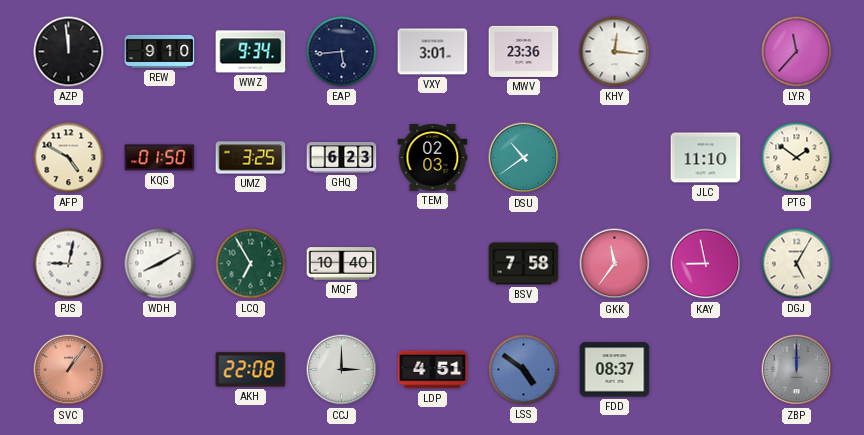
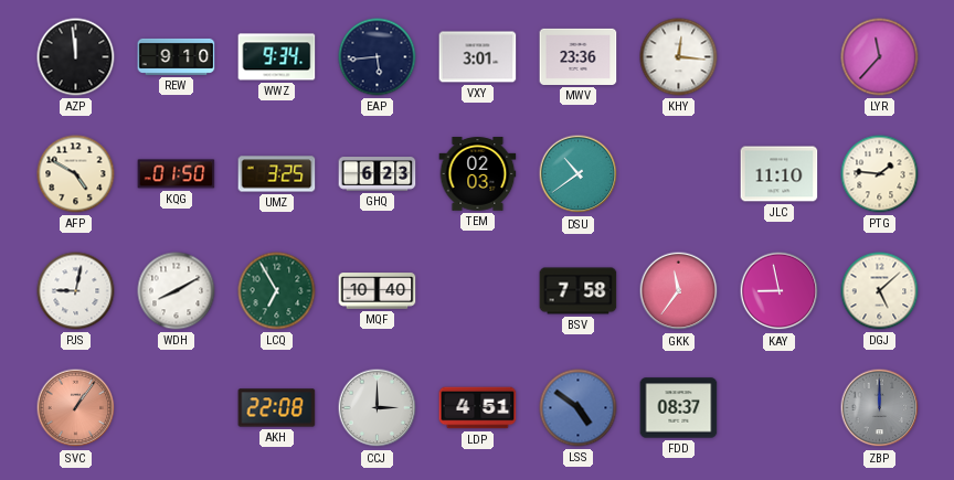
PTG: 1:51 -> 1:46 (880, 174)
DGJ: 5:05 -> 5:08 (880, 291)
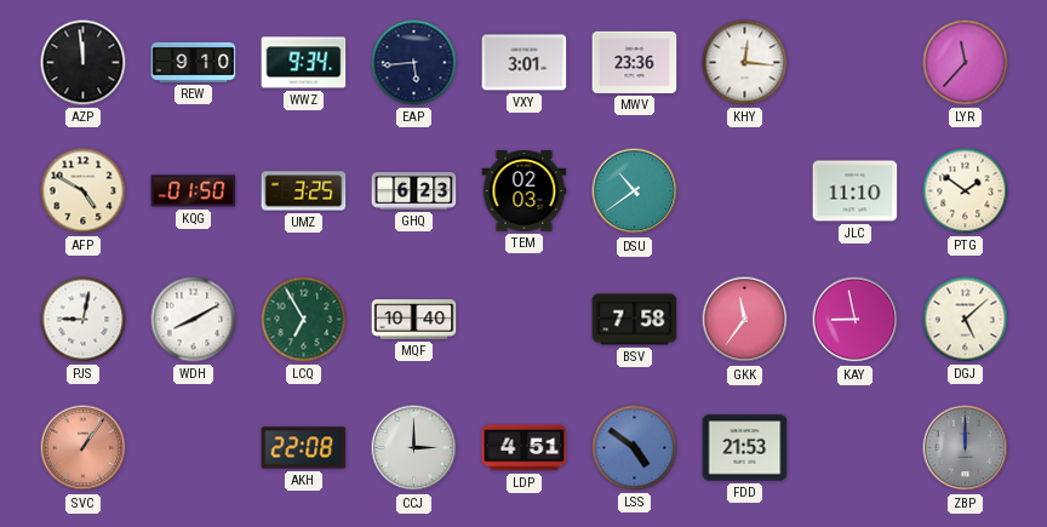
PTG: 1:46 -> 1:51 (966, 191)
FDD: 08:37 -> 21:53 (745, 448)
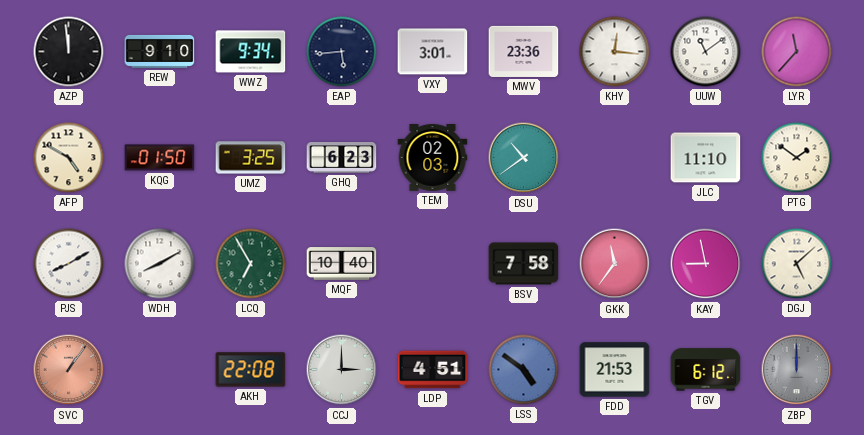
UUW: none -> 11:09 (706, 52)
PJS: 9:02 -> 8:10 (69, 264)
TGV: none -> 6:12 (706, 370)
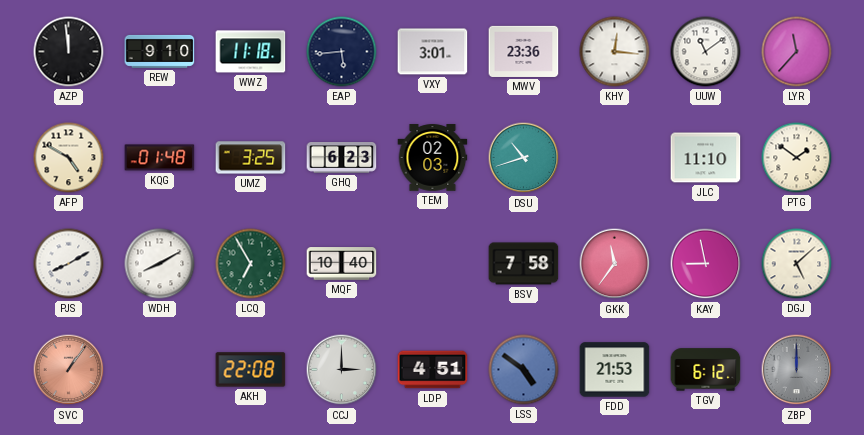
WWZ: 9:34 -> 11:18 (251, 52)
KQG: 01:50 -> 01:48 (160, 158)
DSU: 10:39 -> 10:42 (524, 158)
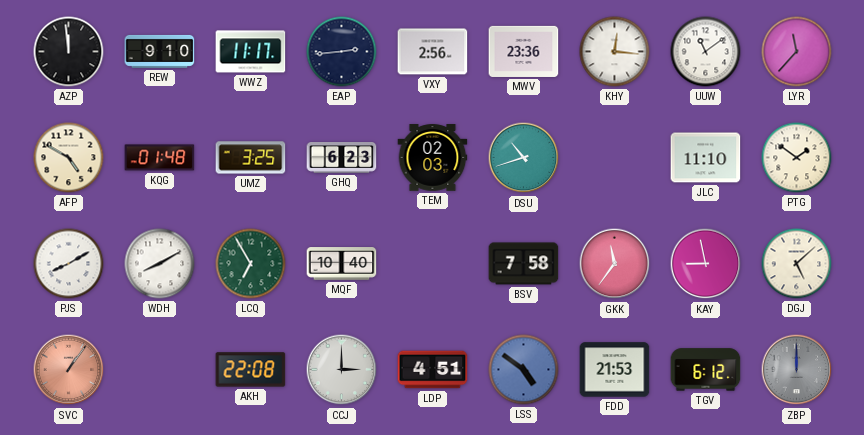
WWZ: 11:18 -> 11:17 (251, 52)
EAP: 5:44 -> 2:44 (342, 52)
VXY: 3:01 -> 2:56 (433, 52)
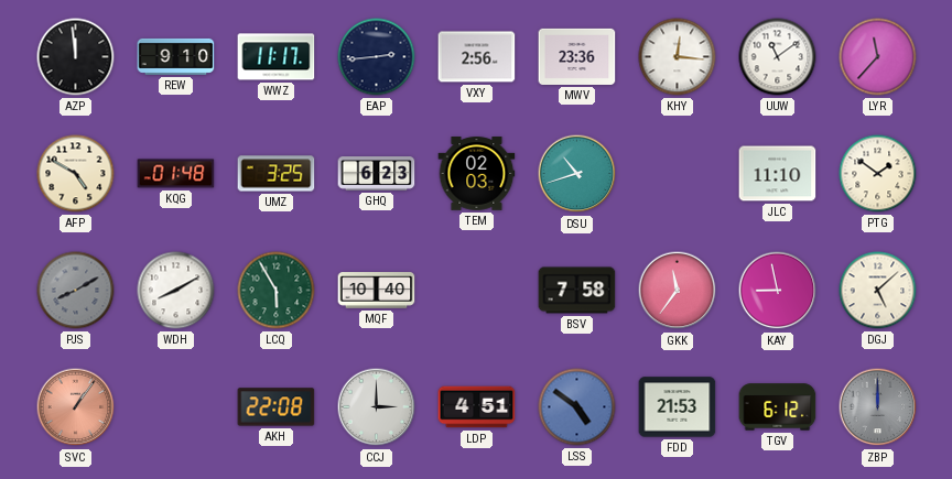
PJS dial: white -> grey (76, 291)
LCQ: 6:55 -> 5:55 (277, 291)
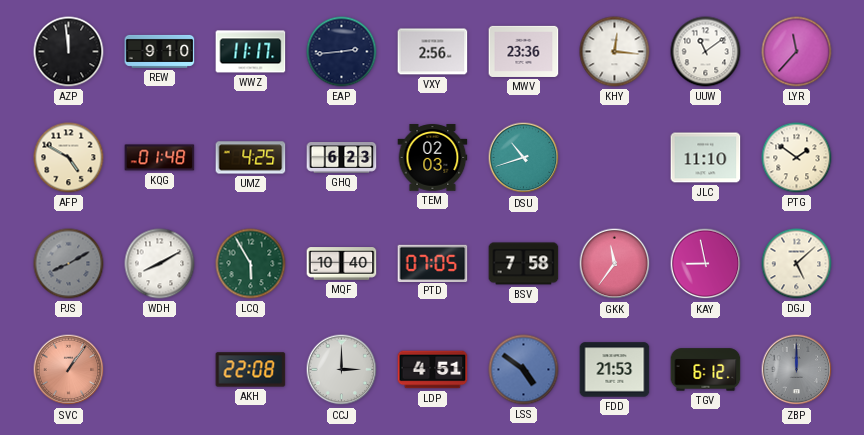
UMZ: 3:25 -> 4:25 (251, 158)
PTD: none -> 07:05 (433, 263)
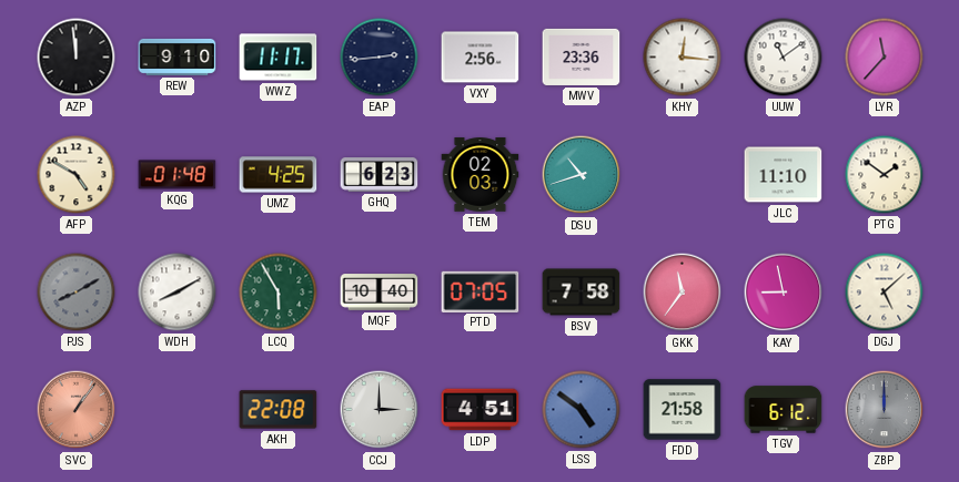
FDD: 21:53 -> 21:58 (683, 410)
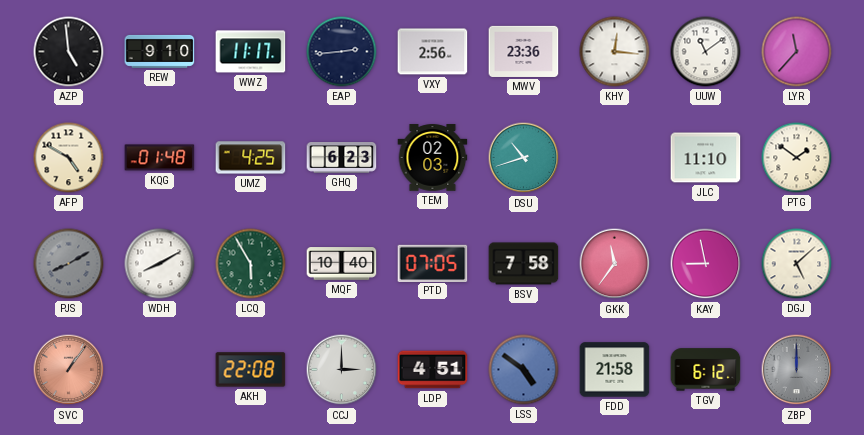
AZP: 11:59 -> 4:59 (69, 52)
